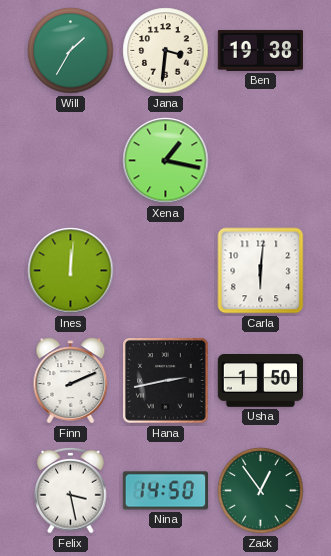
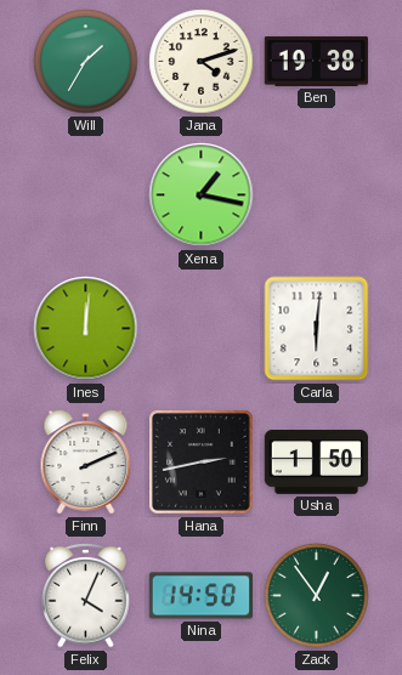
Jana: 3:31 -> 4:12 (202, 62)
Felix: 3:28 -> 4:04 (86, 595)
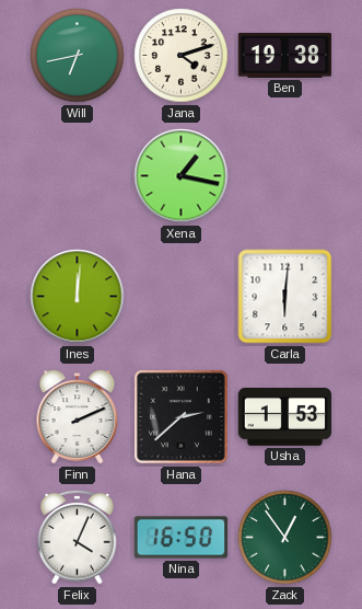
Will: 1:35 -> 6:43 (78, 56)
Hana: 2:43 -> 2:38 (182, 417)
Usha: 1:50 -> 1:53 (284, 417)
Nina: 14:50 -> 16:50 (180, 538)
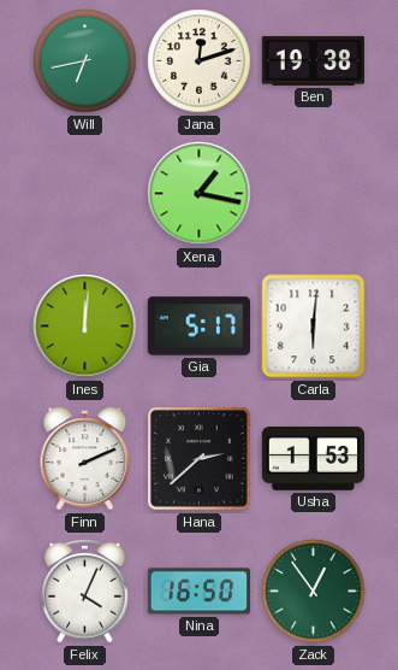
Jana: 4:12 -> 12:12 (200, 61)
Gia: none -> 5:17 (198, 327)
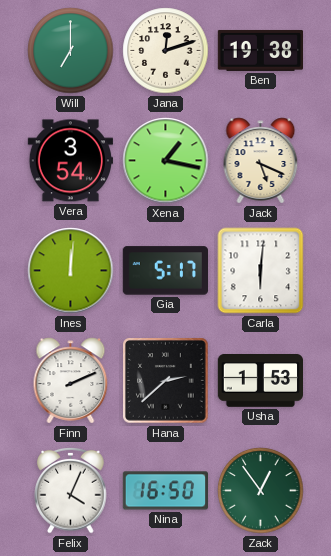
Will: 6:43 -> 7:00 (71, 51)
Vera: none -> 3:54 (70, 161)
Jack: none -> 5:19 (261, 161)
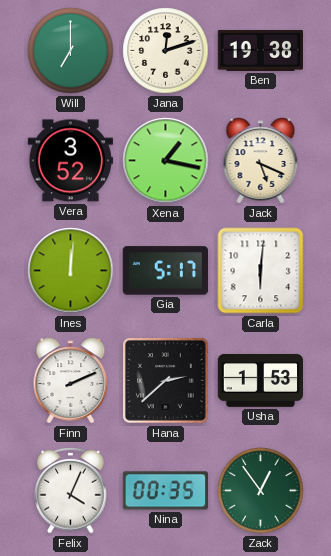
Vera: 3:54 -> 3:52 (70, 161)
Nina: 16:50 -> 00:35 (165, 491)
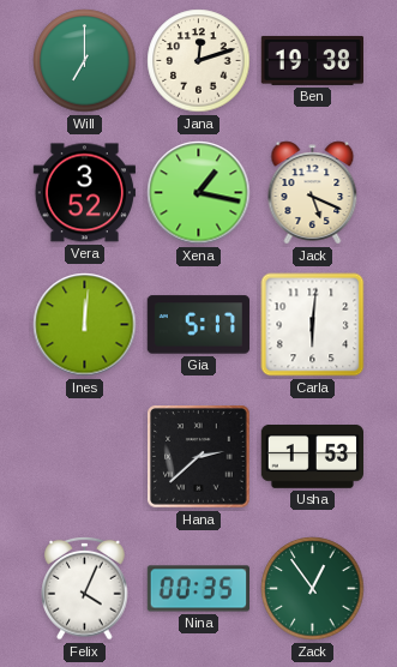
Finn: 2:11 -> none (71, 381)
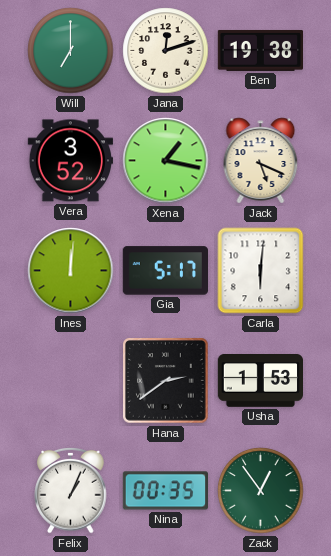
Hana: 2:38 -> 2:39 (166, 381)
Felix: 4:04 -> 1:04 (71, 490)
